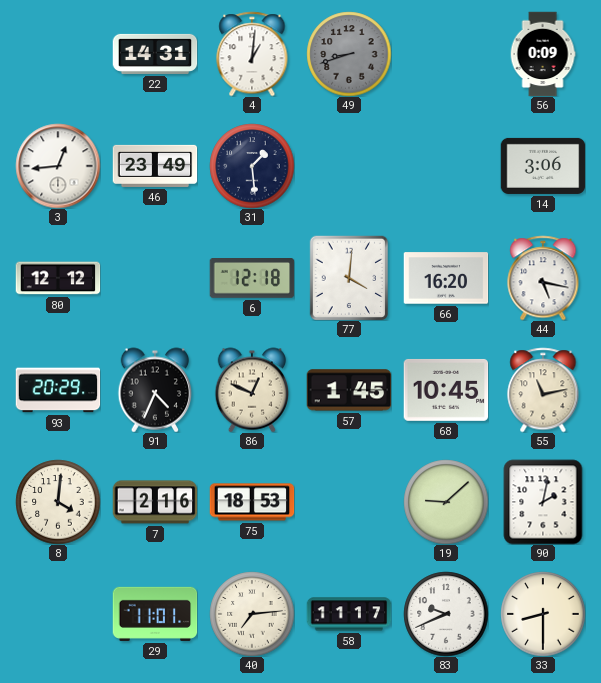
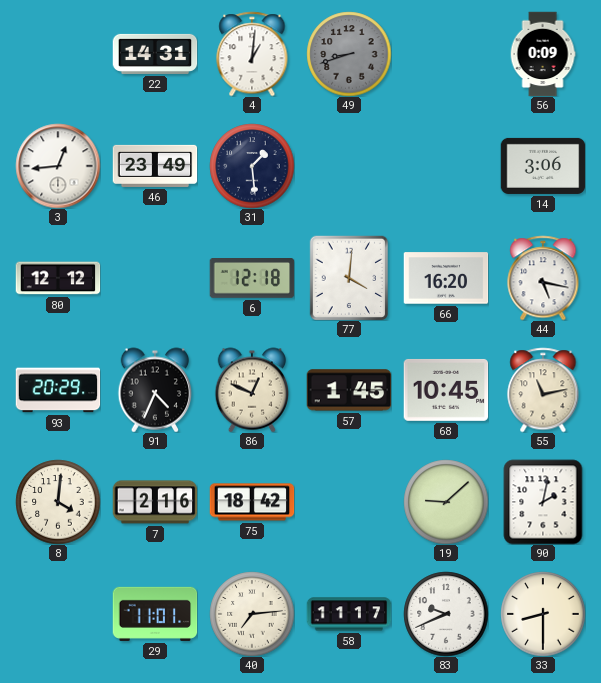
75: 18:53 -> 18:42 (252, 502)
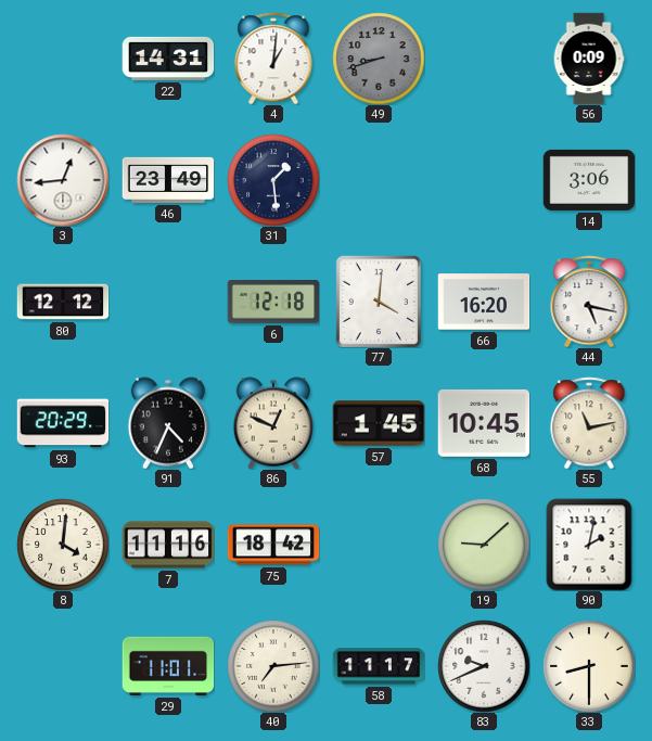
7: 2:16 -> 11:16 (168, 545)
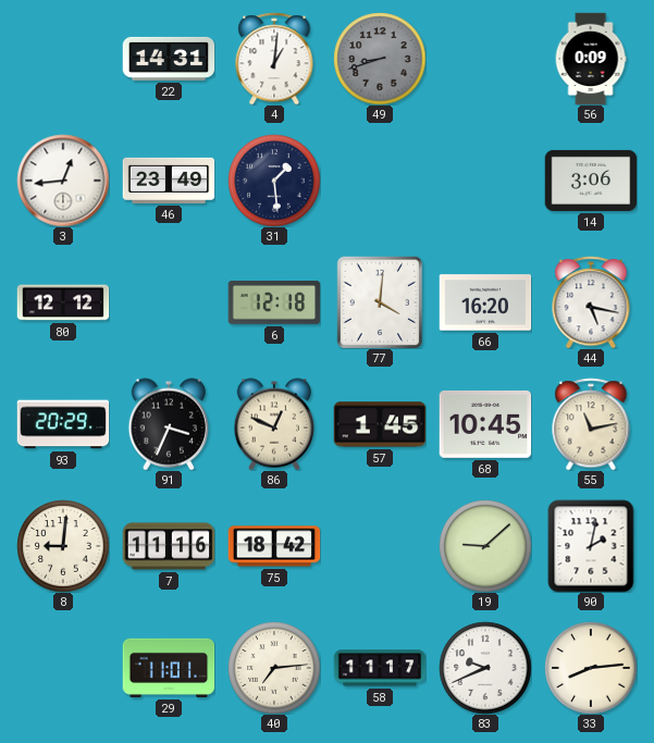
91: 4:34 -> 3:34 (169, 424)
8: 4:01 -> 9:01 (63, 546)
33: 8:30 -> 8:14 (591, 668)
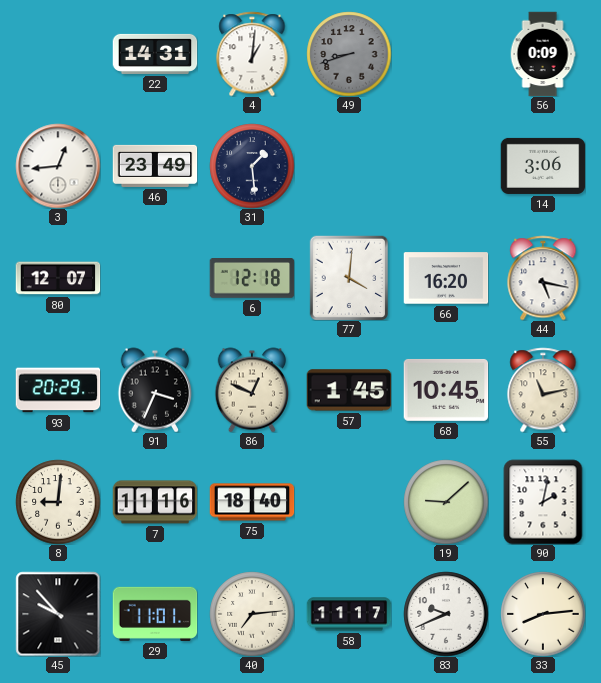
80: 12:12 -> 12:07 (58, 278)
75: 18:42 -> 18:40 (252, 502)
45: none -> 9:53 (58, 614)
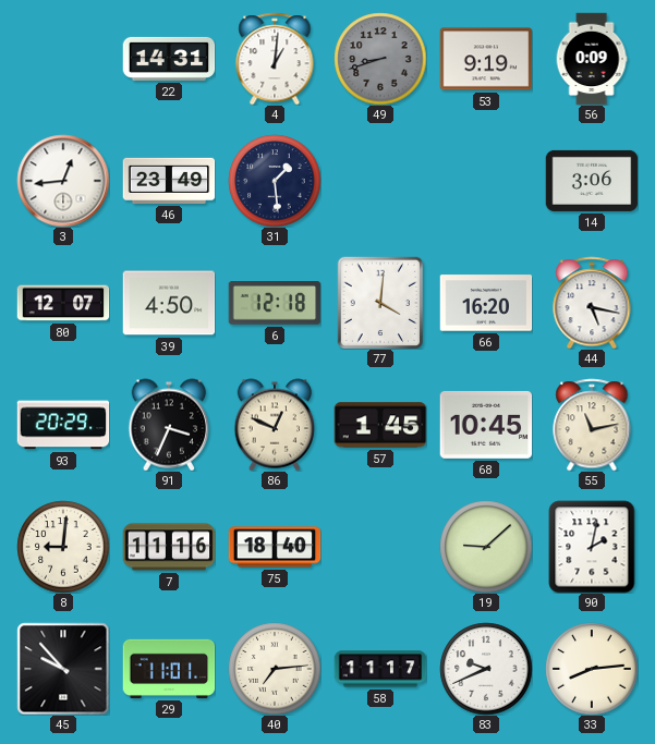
53: none -> 9:19 (486, 59)
39: none -> 4:50 (169, 303)
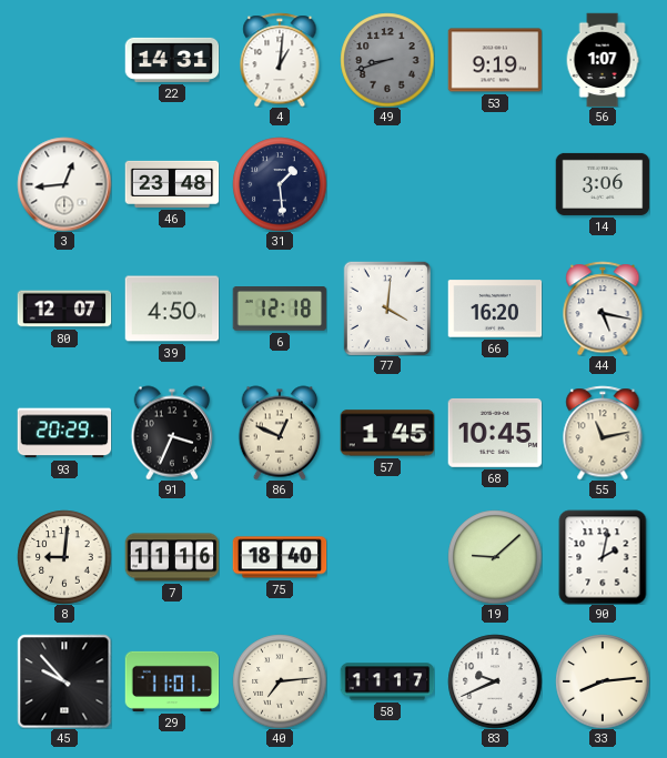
56: 0:09 -> 1:07 (603, 60)
46: 23:49 -> 23:48 (172, 184)
